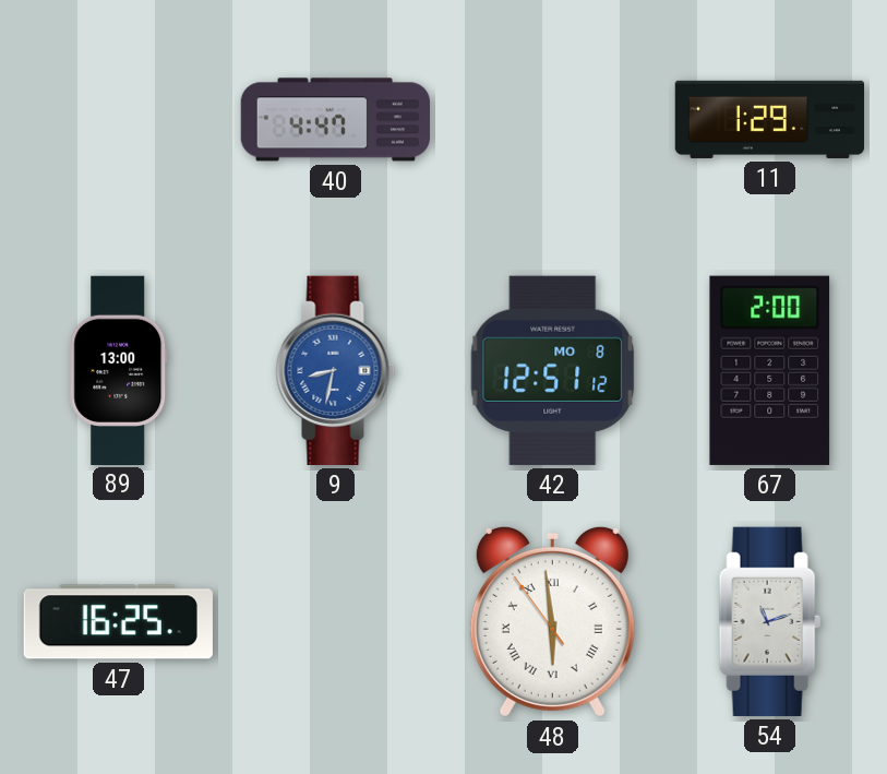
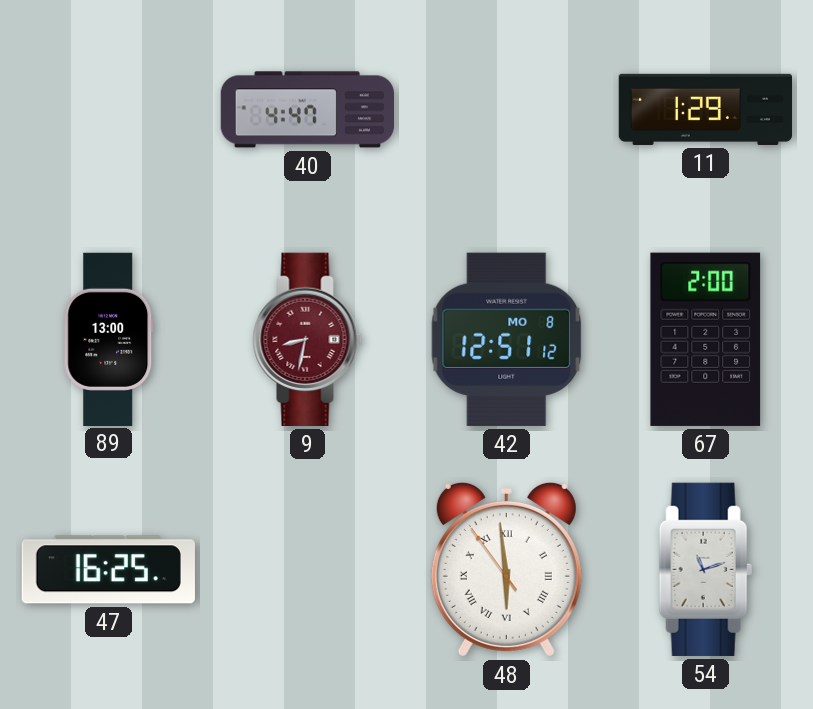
9 dial: blue -> burgundy (308, 339)
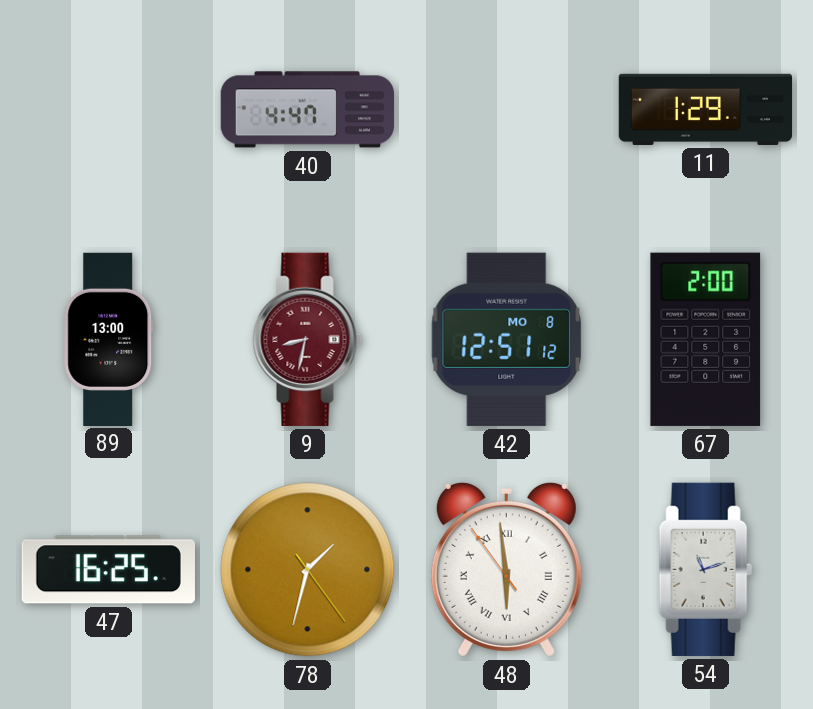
78: none -> 1:32 (308, 570)
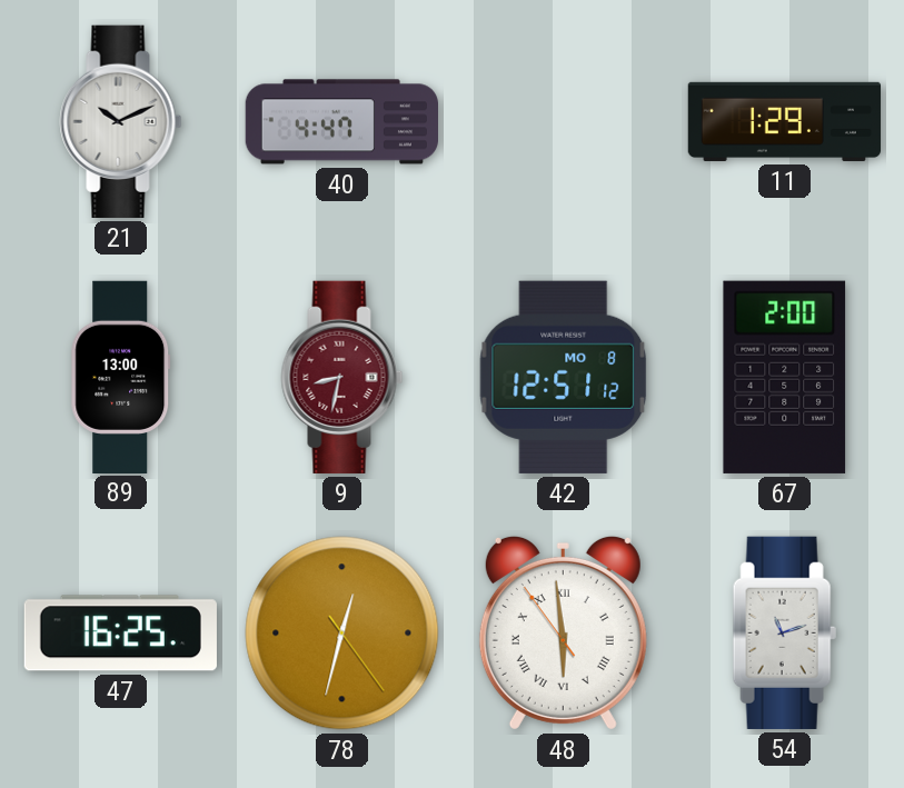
21: none -> 10:11 (121, 121)
78: 1:32 -> 12:32 (342, 634)
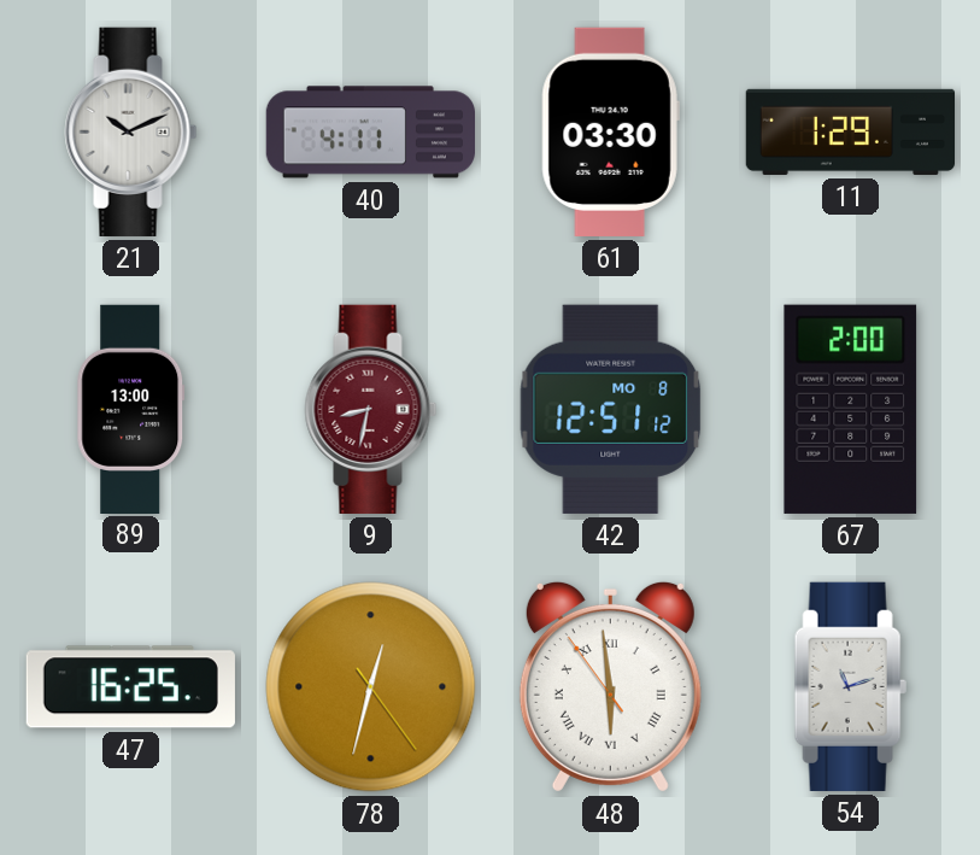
40: 4:47 -> 4:11 (370, 133)
61: none -> 03:30 (610, 131)
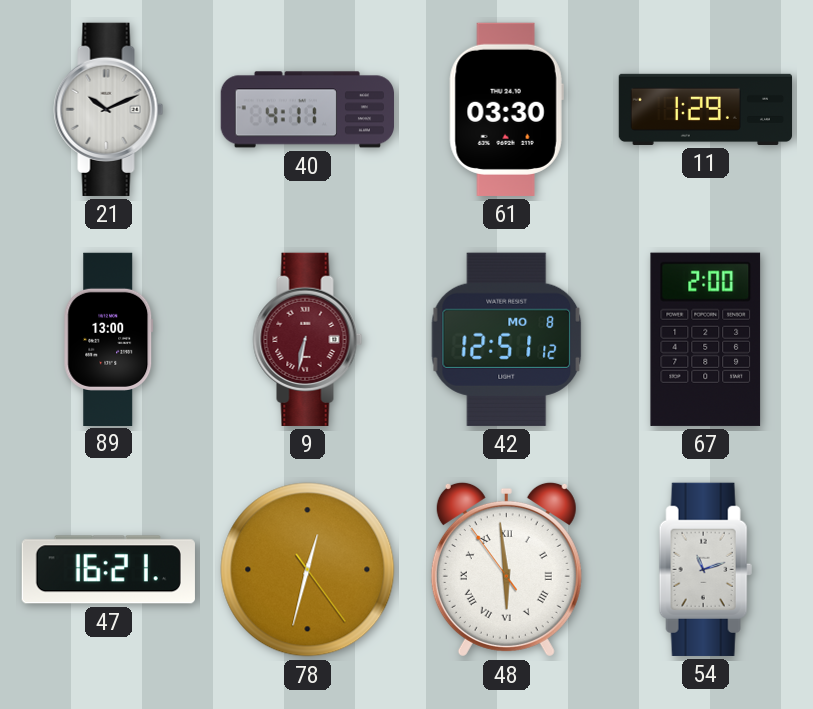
9: 8:32 -> 6:32 (308, 339)
47: 16:25 -> 16:21 (108, 570)
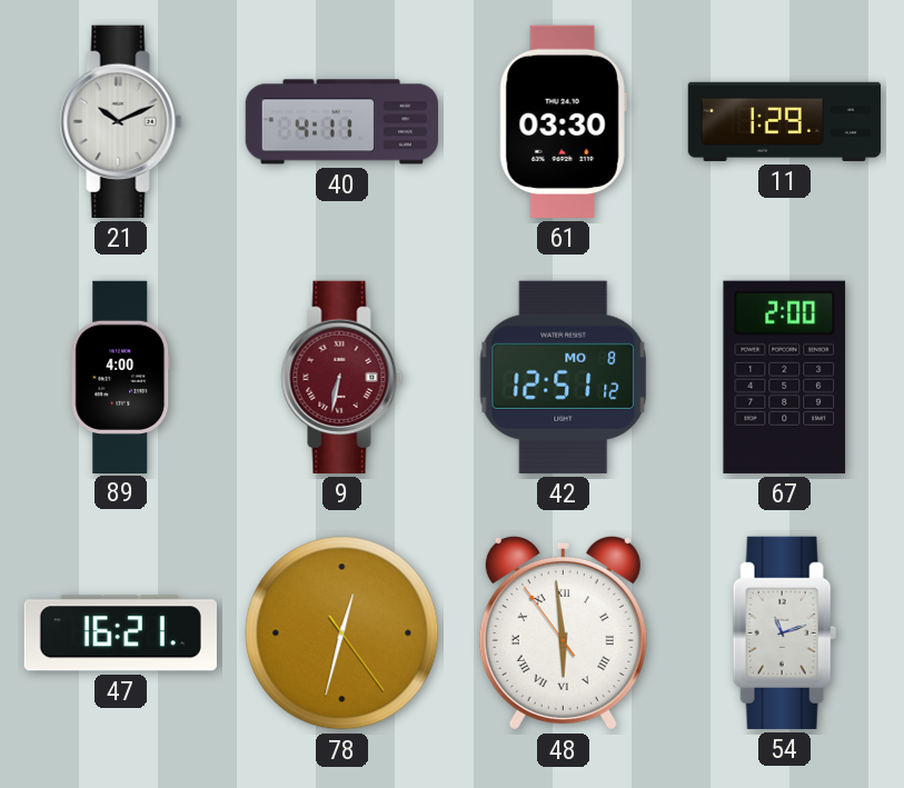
89: 13:00 -> 4:00 (121, 377)
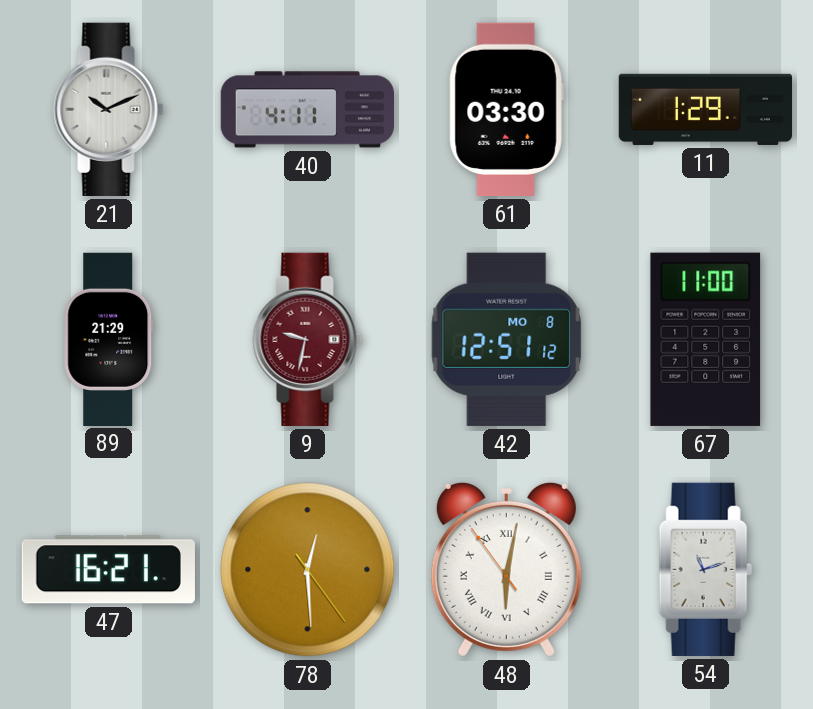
89: 4:00 -> 21:29 (109, 339)
9: 6:32 -> 9:32 (308, 339)
67: 2:00 -> 11:00 (706, 339)
78: 12:32 -> 12:29 (308, 570)
48: 5:58 -> 6:01 (506, 569)
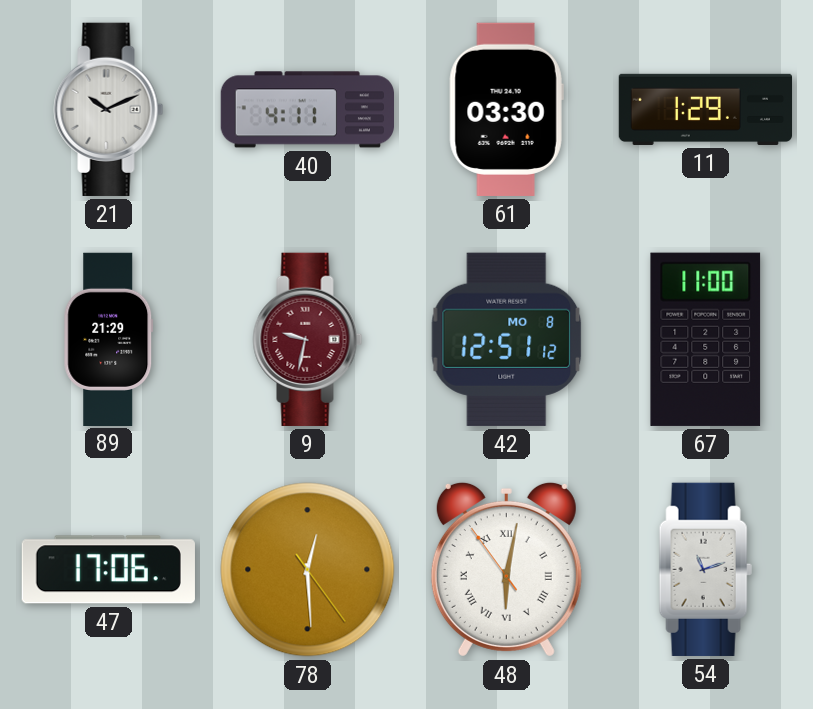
47: 16:21 -> 17:06 (108, 570)
